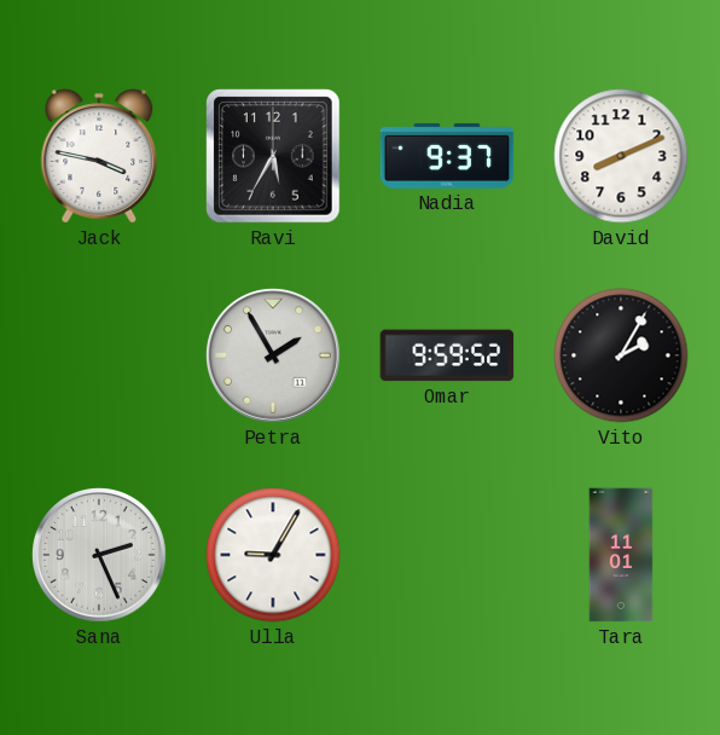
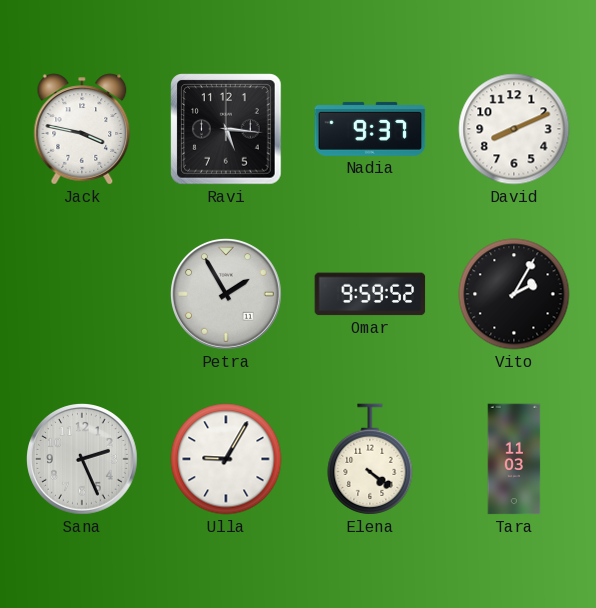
Ravi: 5:35 -> 5:16 (226, 129)
Elena: none -> 4:21 (370, 459)
Tara: 11:01 -> 11:03 (514, 459)
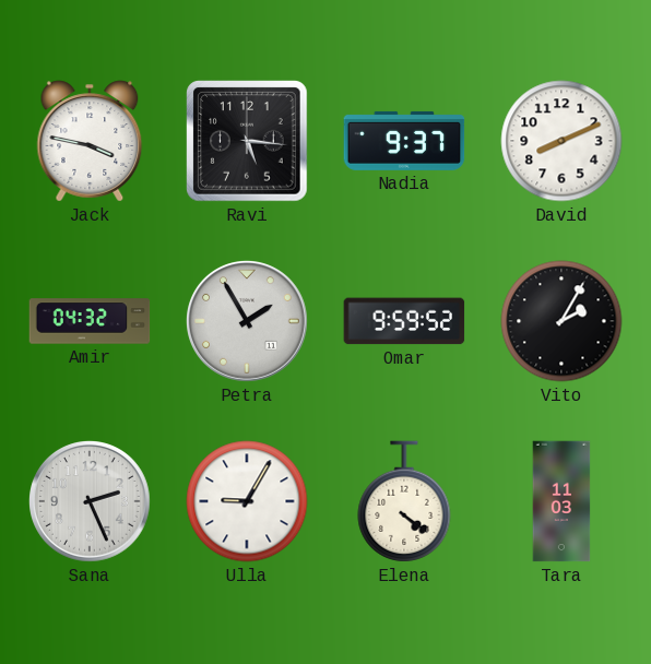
Amir: none -> 04:32 (90, 321)
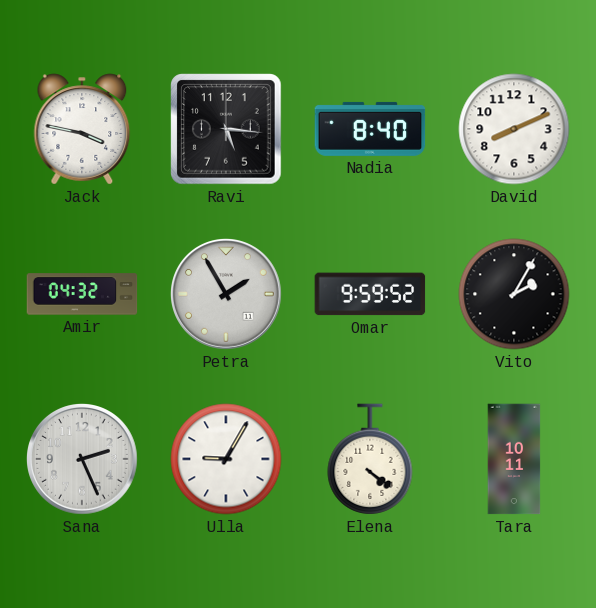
Nadia: 9:37 -> 8:40 (370, 129)
Tara: 11:03 -> 10:11 (514, 459)
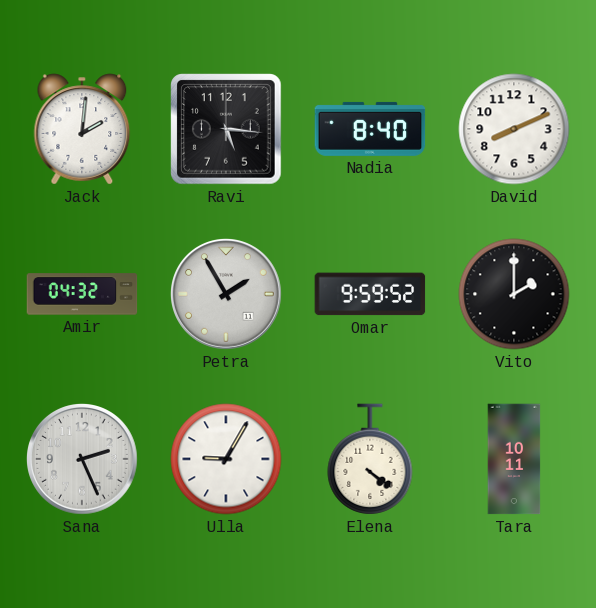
Jack: 3:47 -> 2:01 (82, 129)
Vito: 2:05 -> 2:00 (514, 294)
